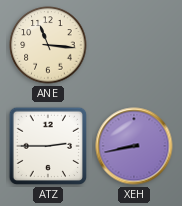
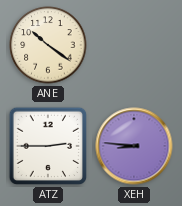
ANE: 11:16 -> 10:21 (48, 45)
XEH: 8:43 -> 8:46 (134, 146)
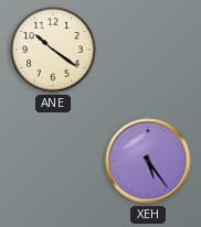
ATZ: 2:45 -> none (48, 146)
XEH: 8:46 -> 5:24 (148, 161)
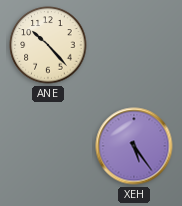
ANE: 10:21 -> 10:23 (48, 45)
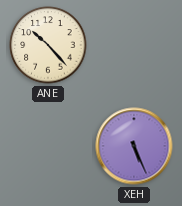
XEH: 5:24 -> 5:26 (134, 146)
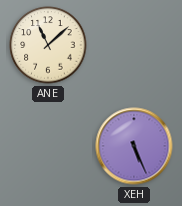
ANE: 10:23 -> 11:08 (48, 45)
